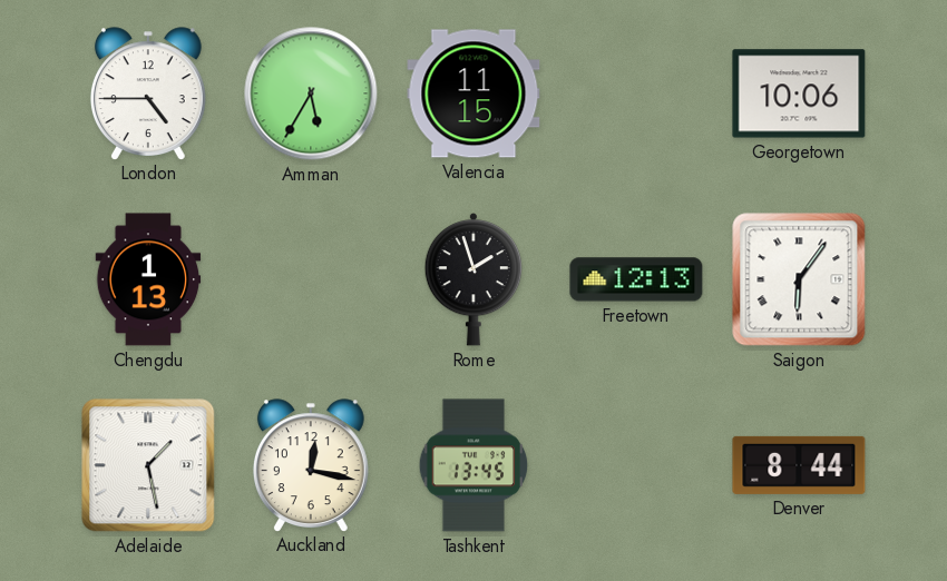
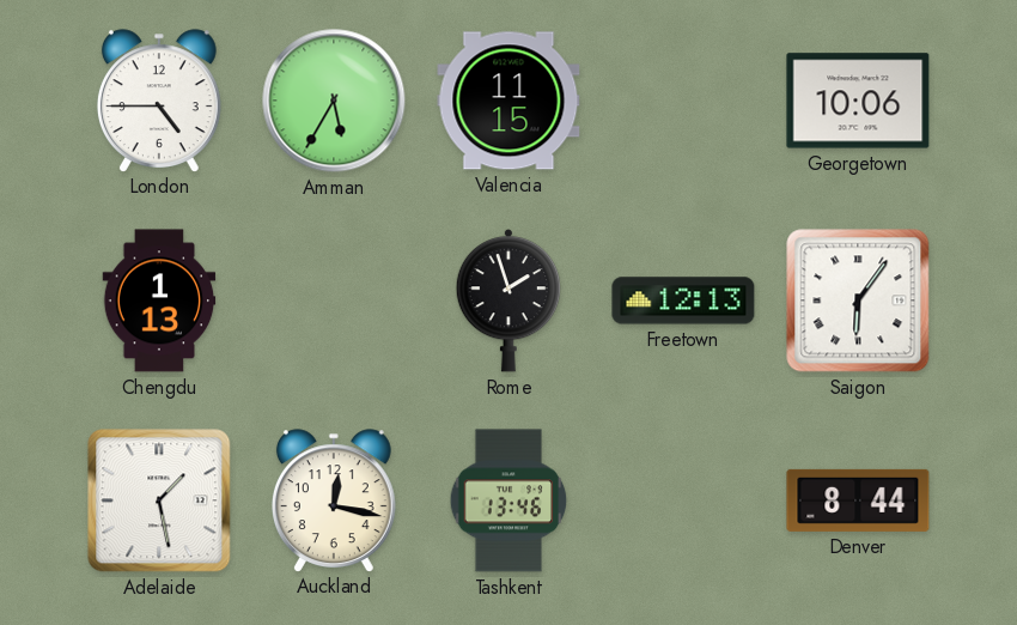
Tashkent: 13:45 -> 13:46 (508, 500)
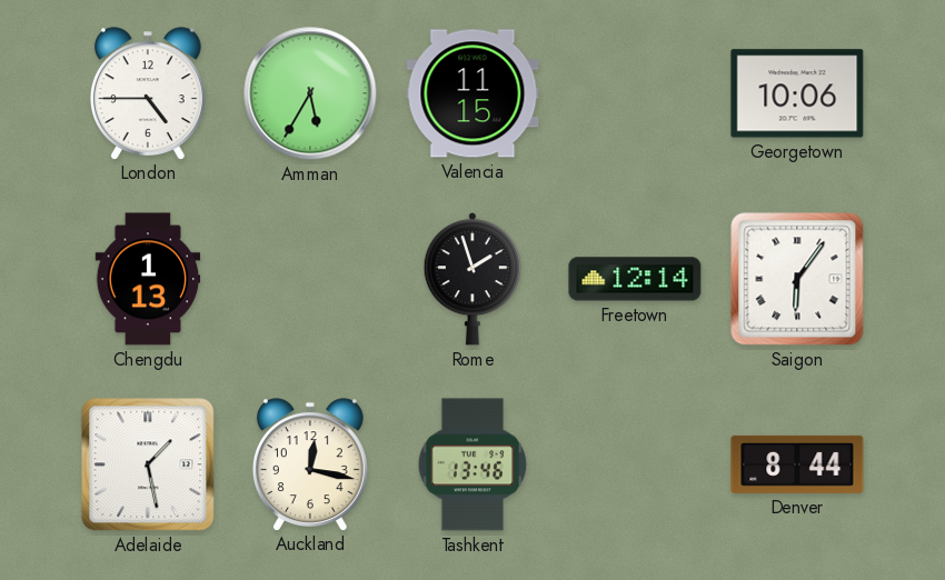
Freetown: 12:13 -> 12:14 (635, 279)
